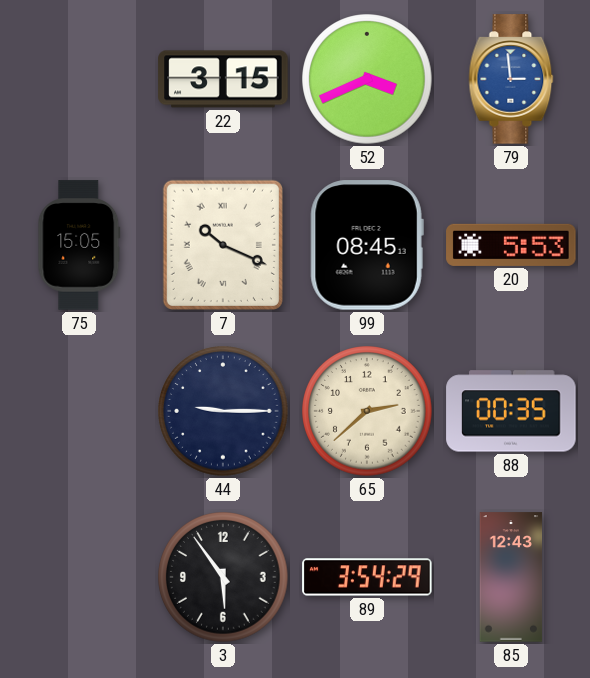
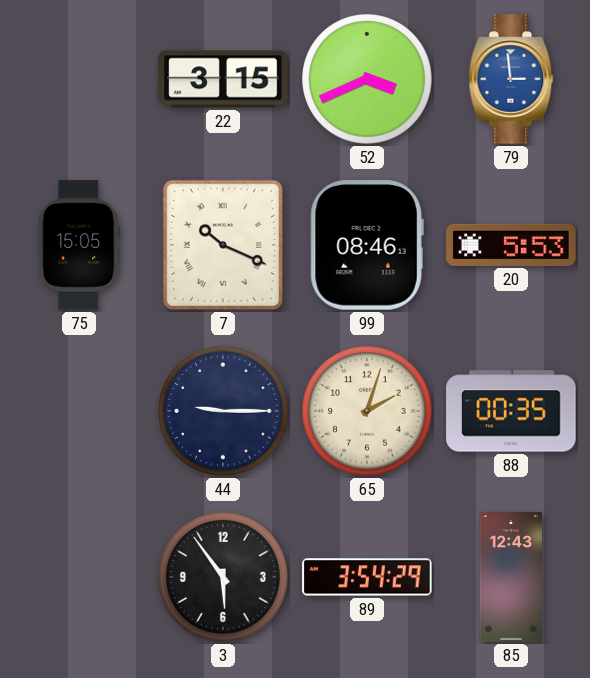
99: 08:45 -> 08:46 (367, 245)
65: 2:38 -> 2:03 (367, 411)
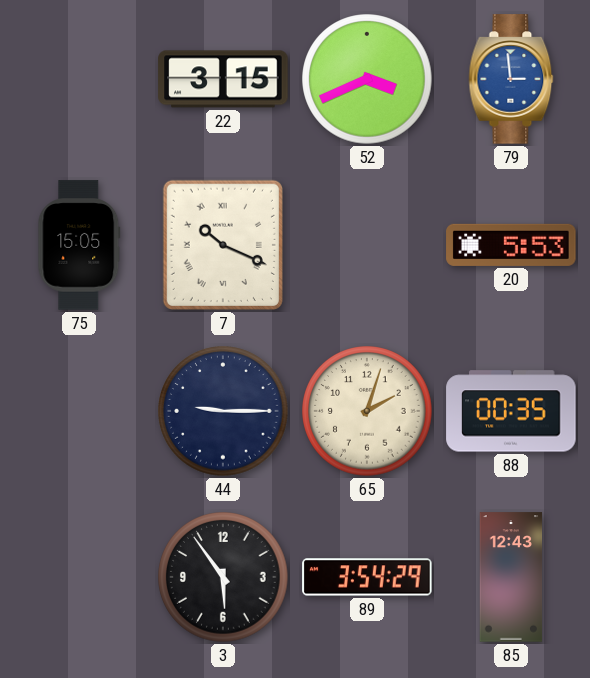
99: 08:46 -> none (367, 245)
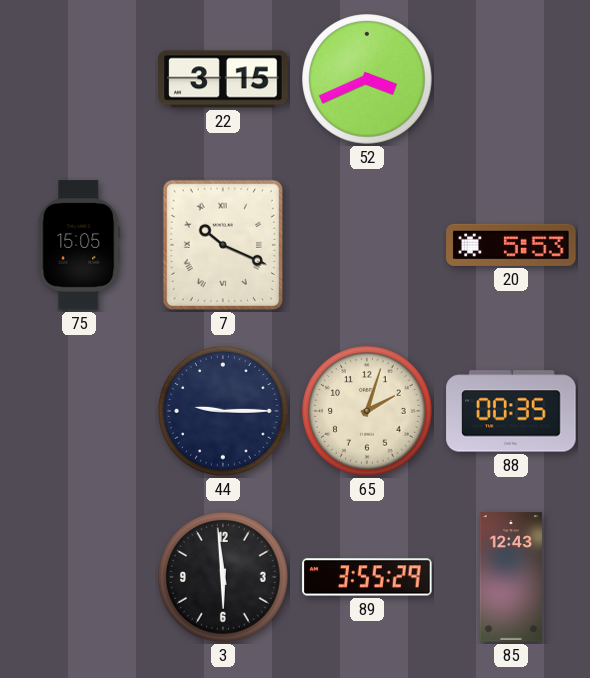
79: 2:59 -> none (511, 79)
3: 5:54 -> 5:59 (223, 577)
89: 3:54 -> 3:55 (367, 577)
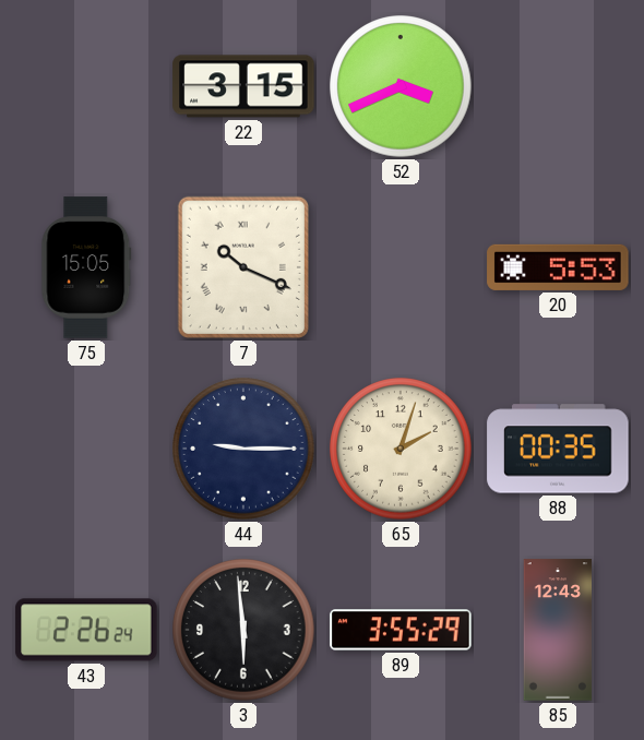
43: none -> 2:26 (86, 630)
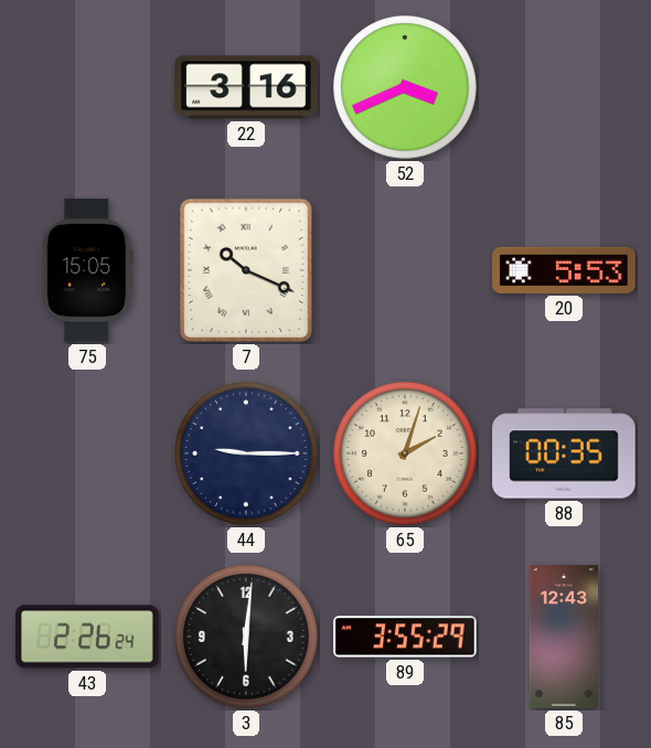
22: 3:15 -> 3:16 (246, 87)
3: 5:59 -> 6:01 (246, 637)
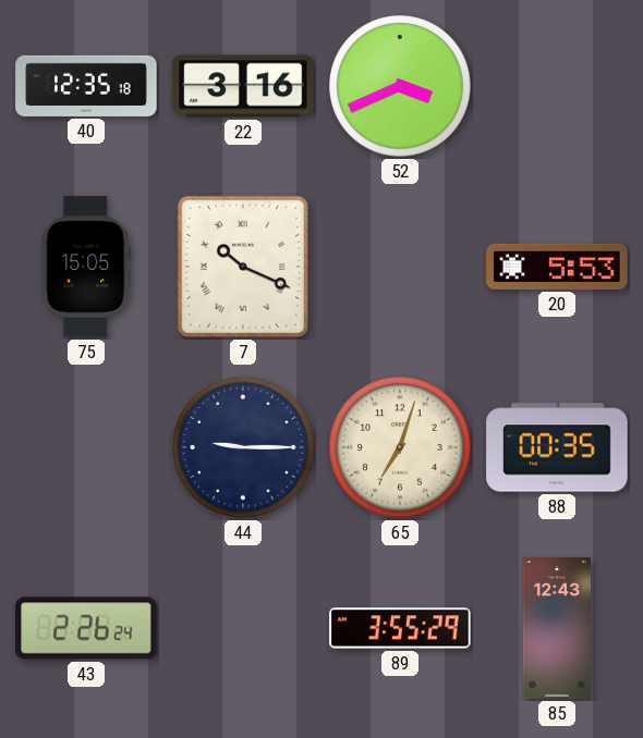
40: none -> 12:35 (86, 86)
65: 2:03 -> 7:03 (400, 447)
3: 6:01 -> none (246, 637)
